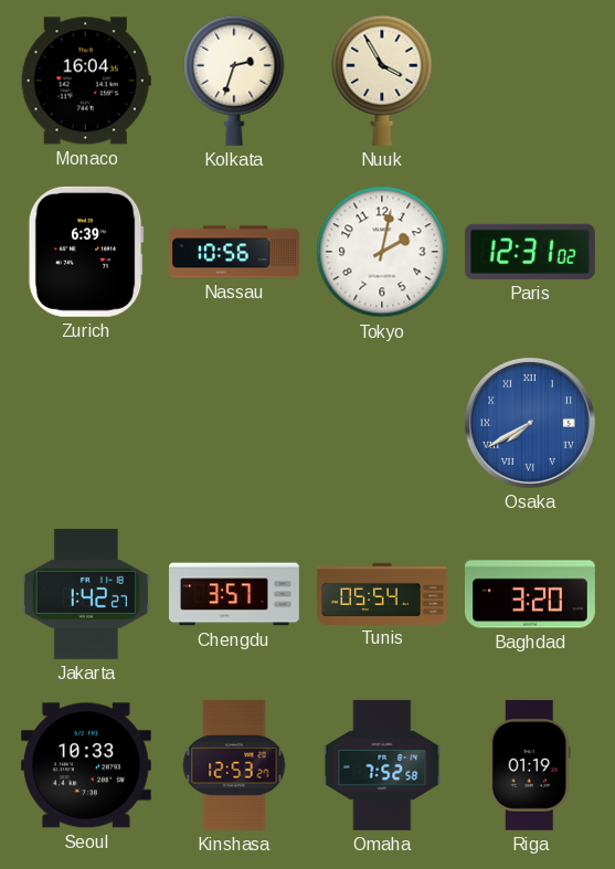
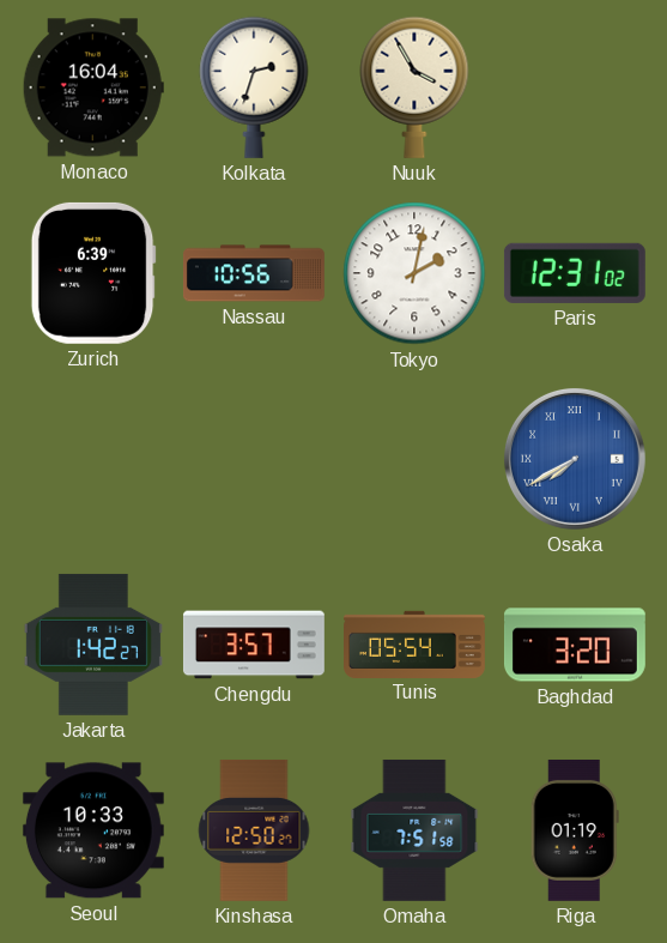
Kinshasa: 12:53 -> 12:50 (254, 830)
Omaha: 7:52 -> 7:51 (414, 830)
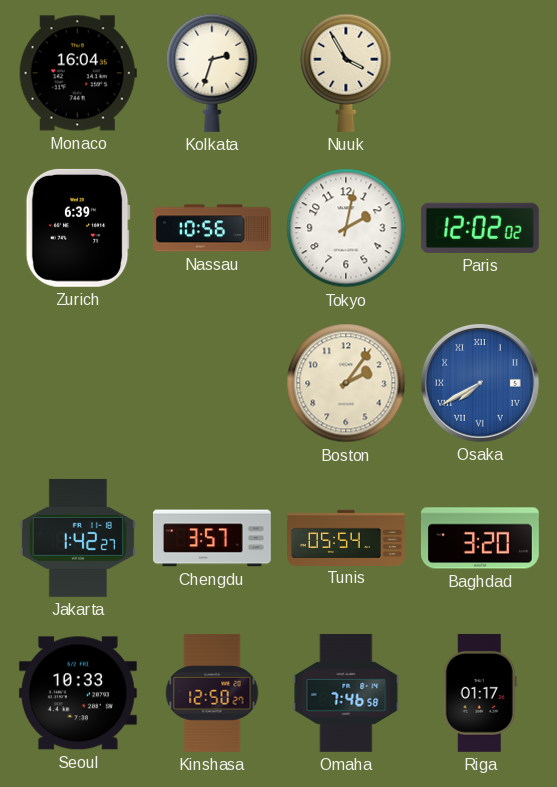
Paris: 12:31 -> 12:02 (480, 228)
Boston: none -> 2:06 (346, 383)
Omaha: 7:51 -> 7:46 (346, 693)
Riga: 01:19 -> 01:17 (480, 693)
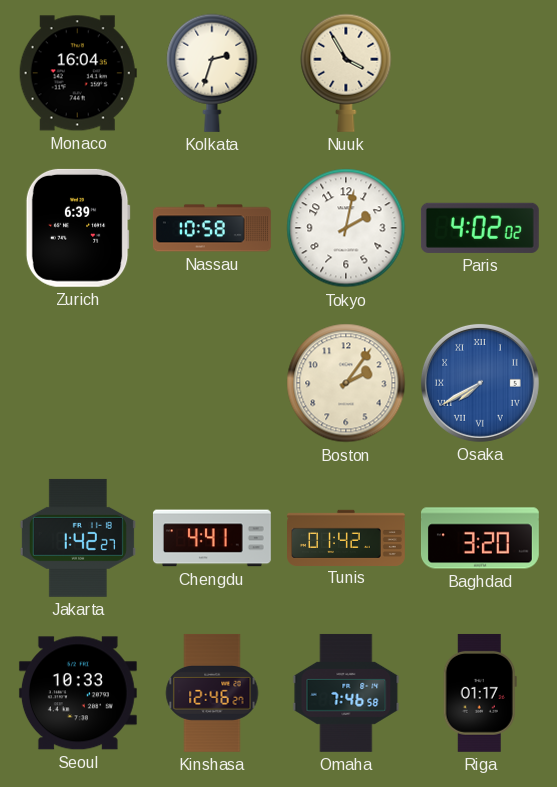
Nassau: 10:56 -> 10:58 (212, 228)
Paris: 12:02 -> 4:02 (480, 228)
Chengdu: 3:57 -> 4:41 (212, 538)
Tunis: 05:54 -> 01:42 (347, 537)
Kinshasa: 12:50 -> 12:46 (212, 693)
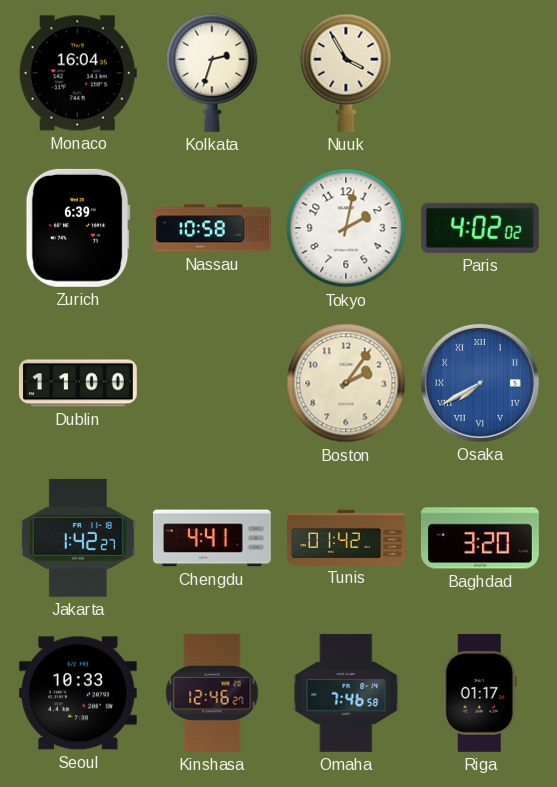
Dublin: none -> 11:00 (78, 383)
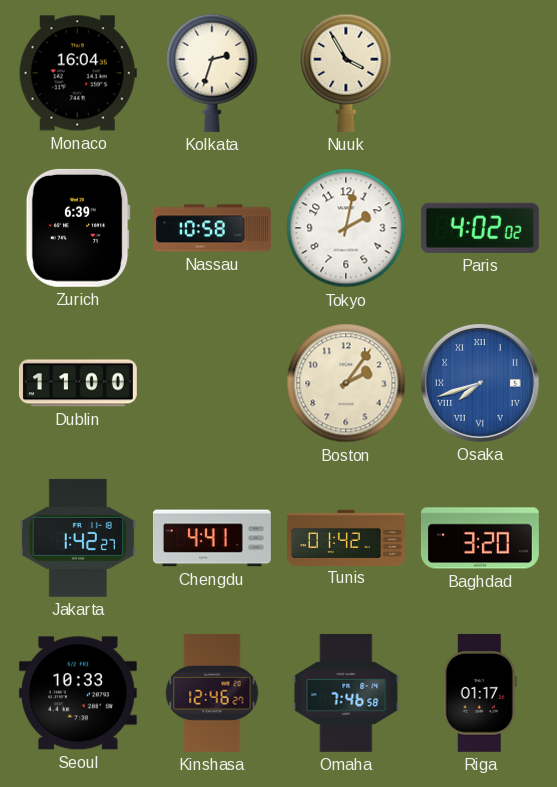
Osaka: 7:40 -> 7:42 (480, 383)
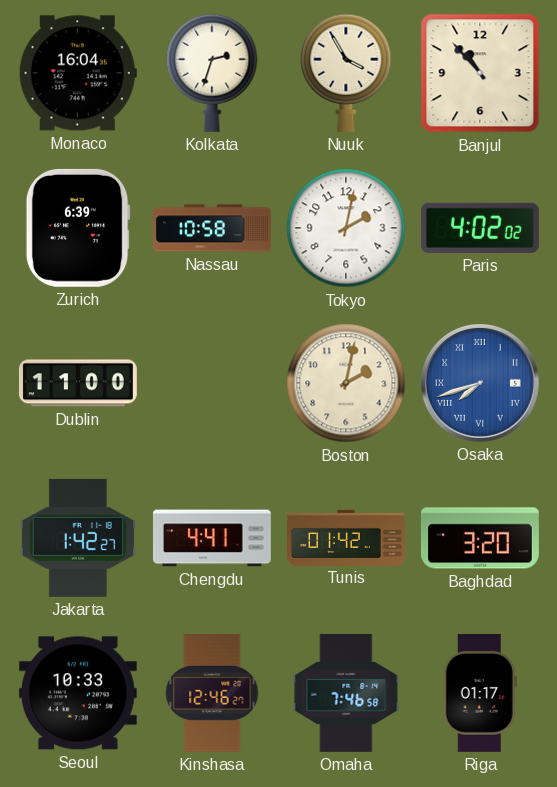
Banjul: none -> 10:53 (480, 73)
Boston: 2:06 -> 2:02 (346, 383)
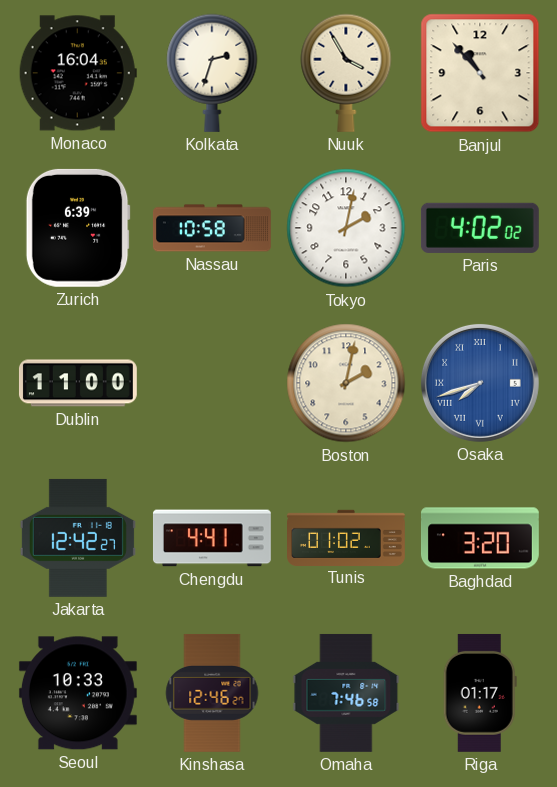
Jakarta: 1:42 -> 12:42 (78, 538)
Tunis: 01:42 -> 01:02 (347, 537)
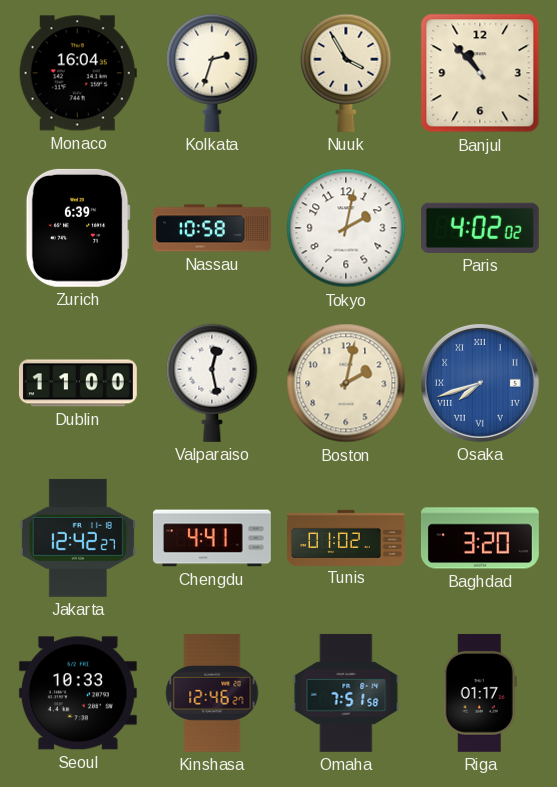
Valparaiso: none -> 12:28 (212, 383)
Omaha: 7:46 -> 7:51 (346, 693)
